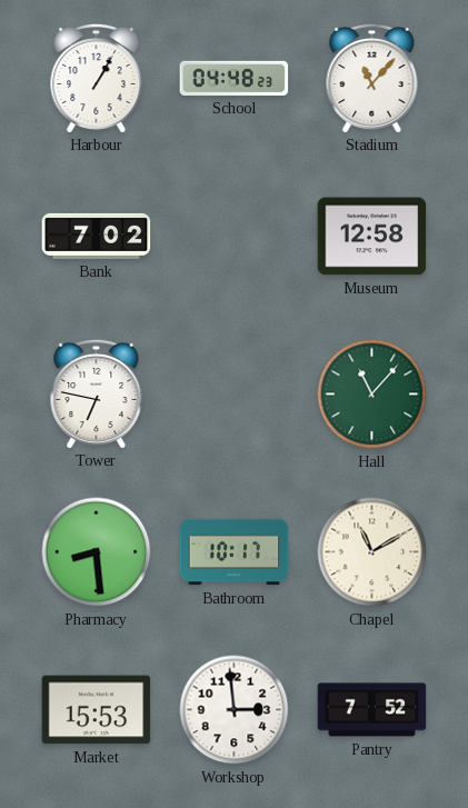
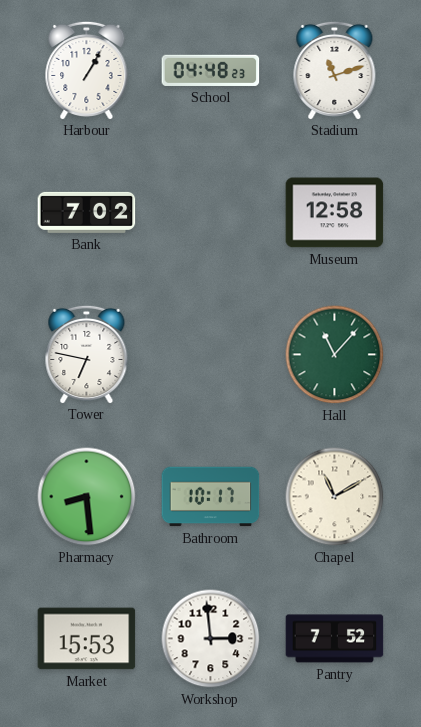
Stadium: 11:07 -> 11:12 (335, 70)
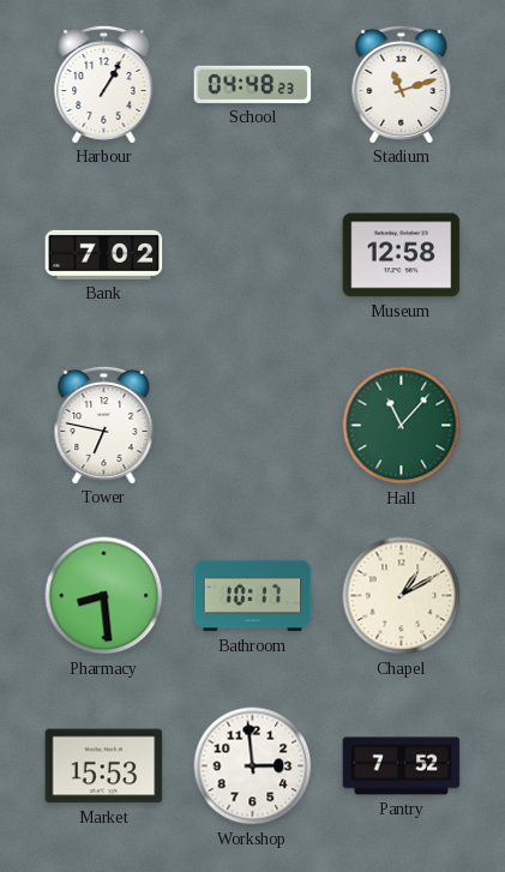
Chapel: 11:10 -> 1:10 (402, 596)
